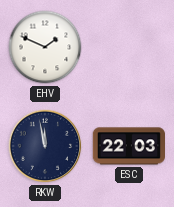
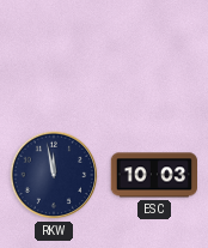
EHV: 1:49 -> none (45, 47)
ESC: 22:03 -> 10:03 (153, 175)
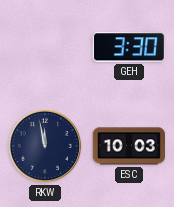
GEH: none -> 3:30 (129, 47)
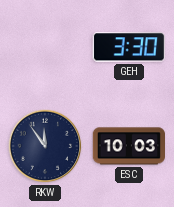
RKW: 11:58 -> 11:54 (45, 146)
